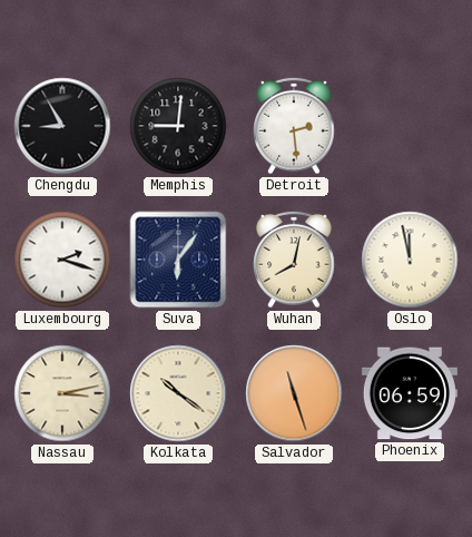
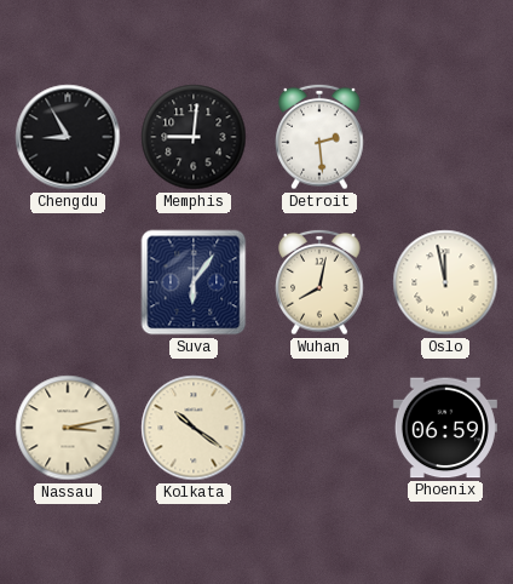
Luxembourg: 2:18 -> none (62, 260)
Salvador: 11:27 -> none (294, 393)
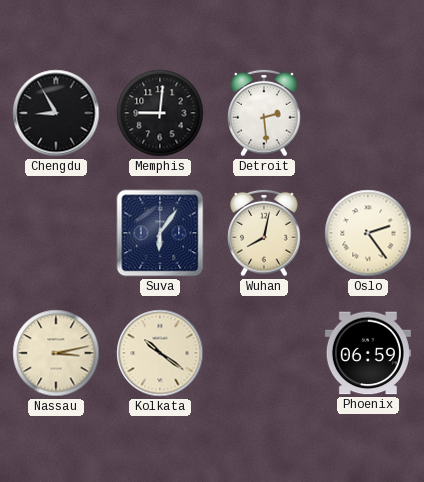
Oslo: 11:58 -> 2:24 (368, 233)
